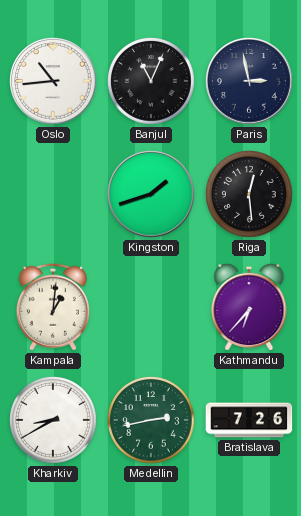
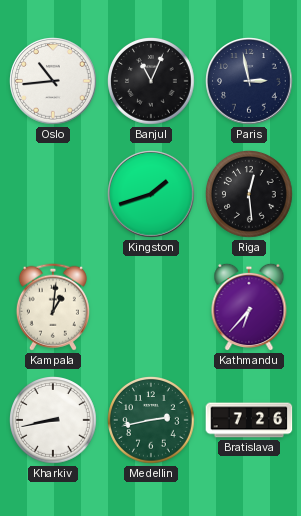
Kharkiv: 8:40 -> 8:43 (54, 421)
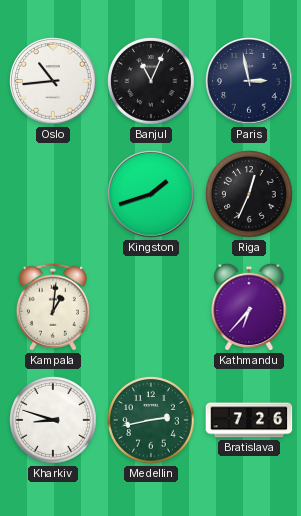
Riga: 12:29 -> 12:34 (250, 195)
Kharkiv: 8:43 -> 8:48 (54, 421)
